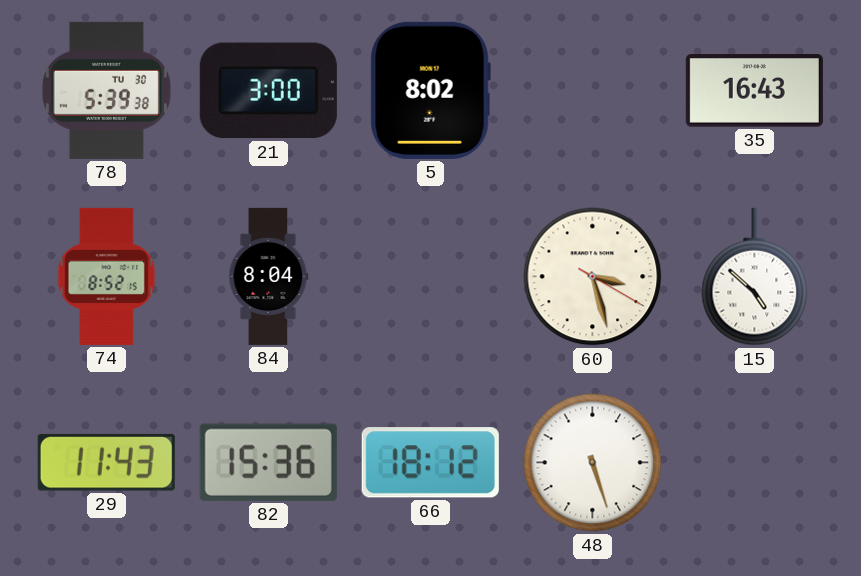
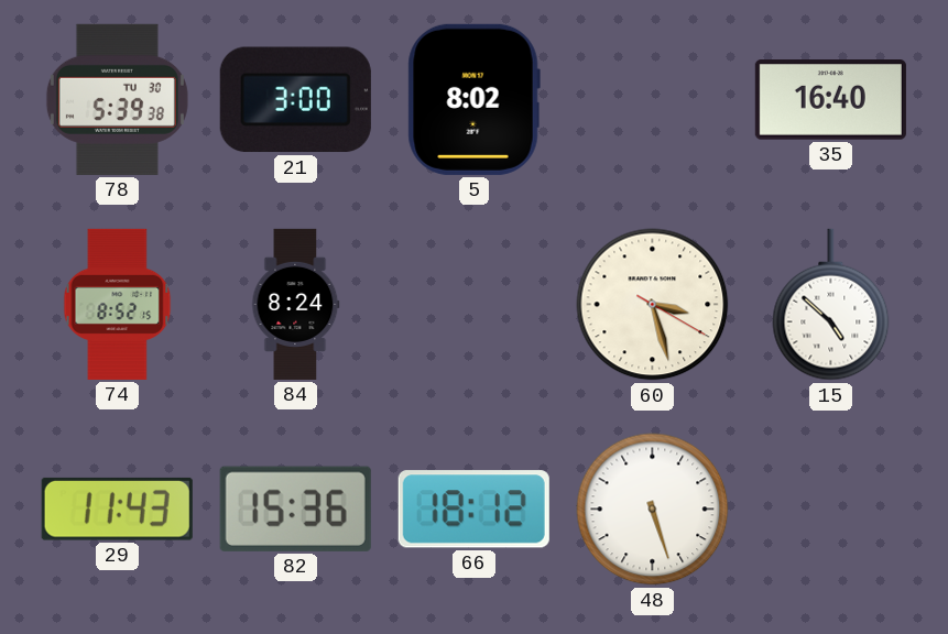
35: 16:43 -> 16:40 (830, 100)
84: 8:04 -> 8:24 (296, 304)
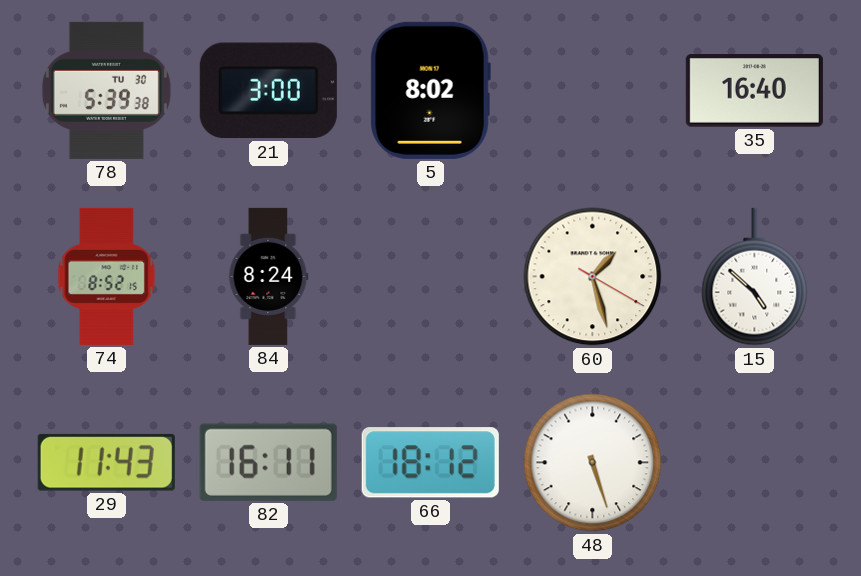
60: 3:27 -> 1:27 (593, 277)
82: 15:36 -> 16:11 (268, 462)
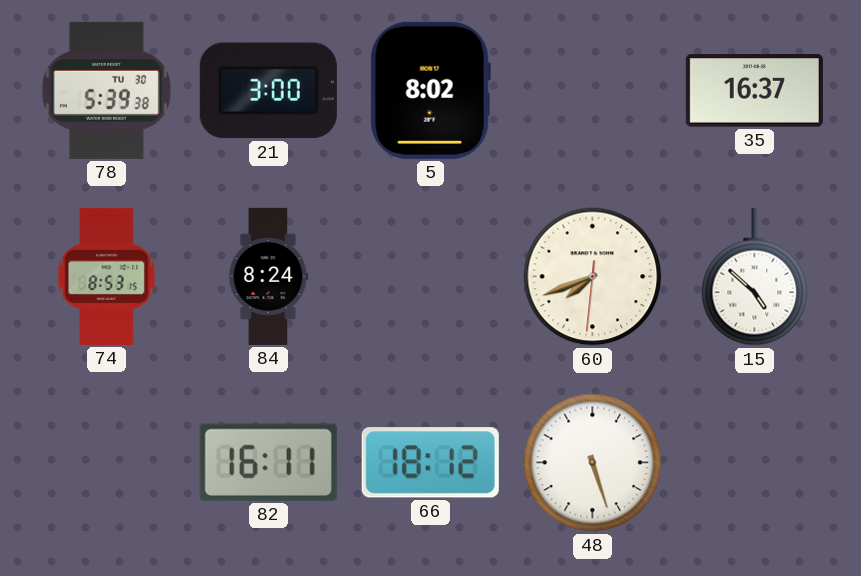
35: 16:40 -> 16:37 (754, 91)
74: 8:52 -> 8:53 (107, 276)
60: 1:27 -> 7:41 (593, 277)
29: 11:43 -> none (106, 462)
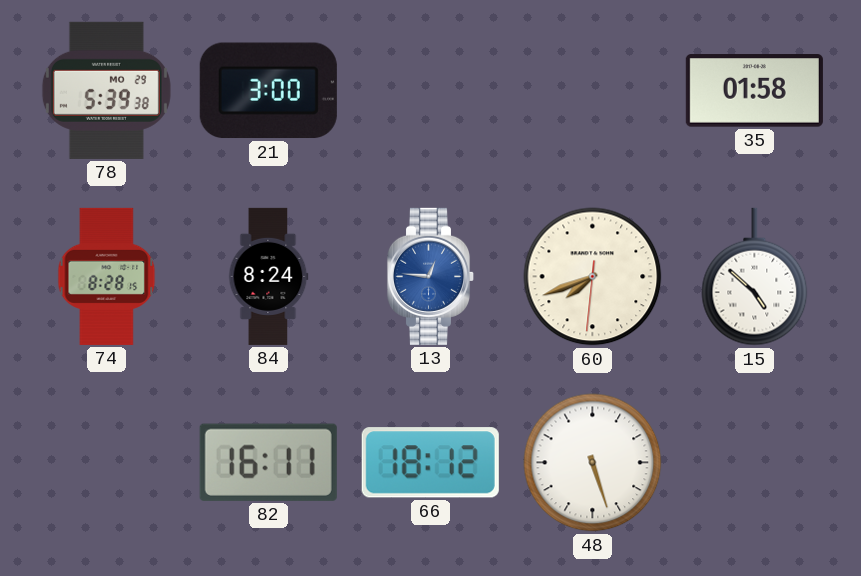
78 date: TU 30 -> MO 29 (106, 90)
5: 8:02 -> none (430, 90)
35: 16:37 -> 01:58 (754, 91)
74: 8:53 -> 8:28 (107, 276)
13: none -> 12:46 (431, 276)
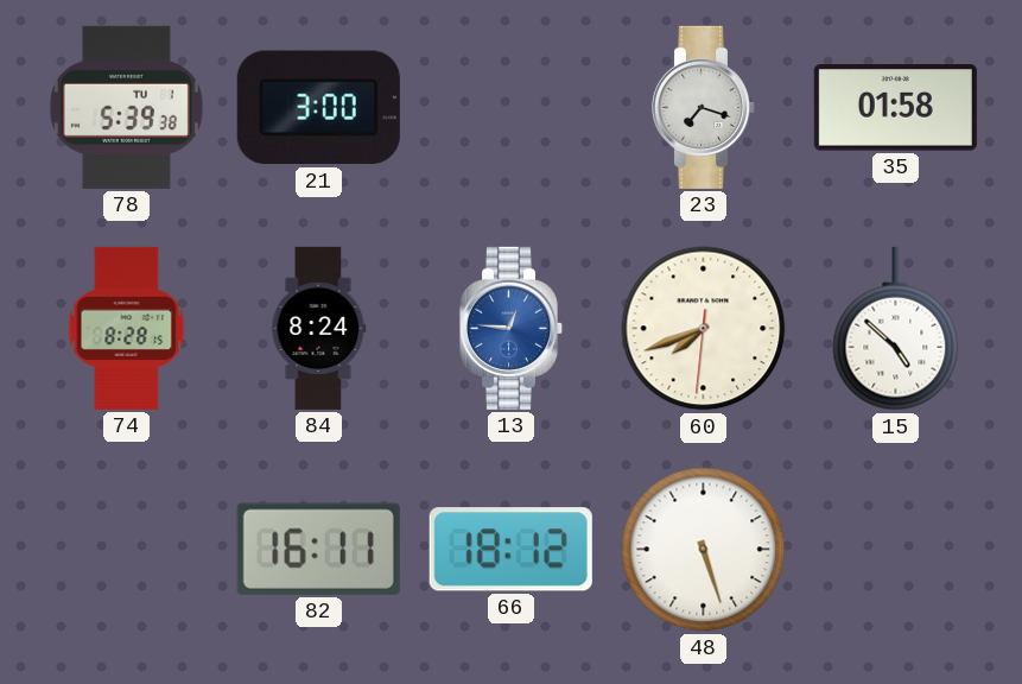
78 date: MO 29 -> TU 1 (126, 107)
23: none -> 7:18 (704, 107)
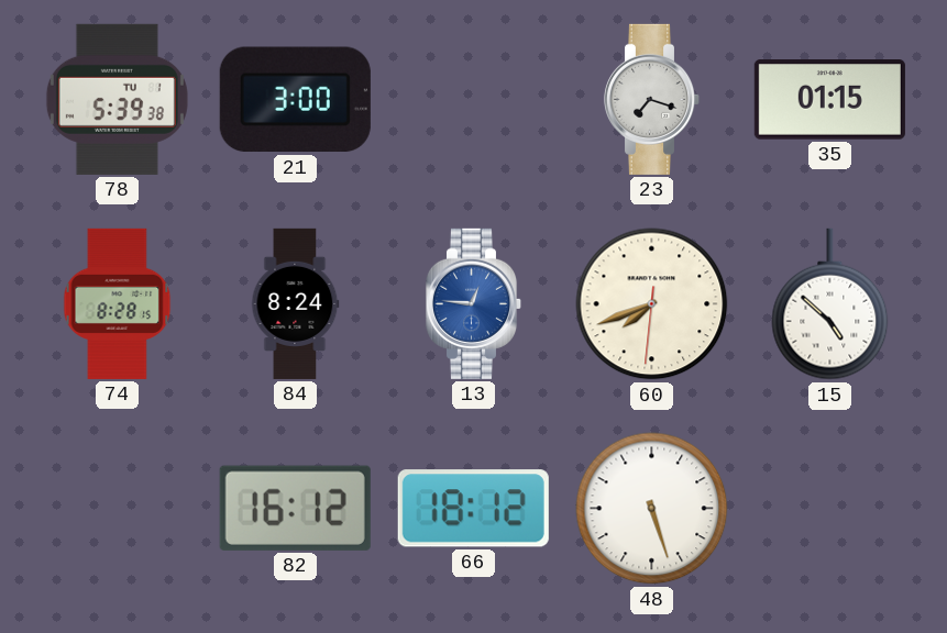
35: 01:58 -> 01:15 (829, 100)
82: 16:11 -> 16:12 (295, 508)
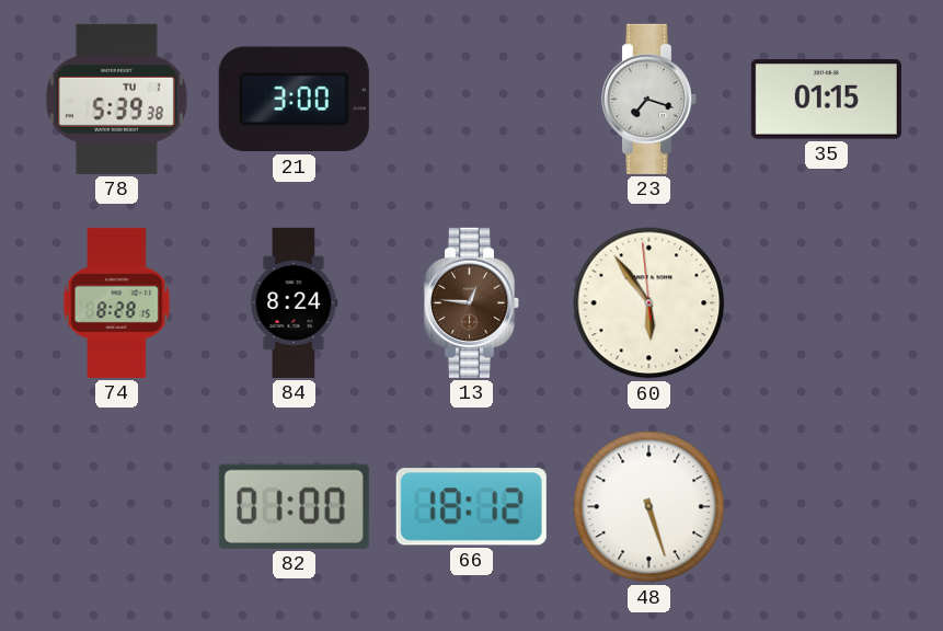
13 dial: blue -> brown (472, 302)
60: 7:41 -> 5:53 (649, 303)
15: 4:52 -> none (830, 304)
82: 16:12 -> 01:00 (294, 506)
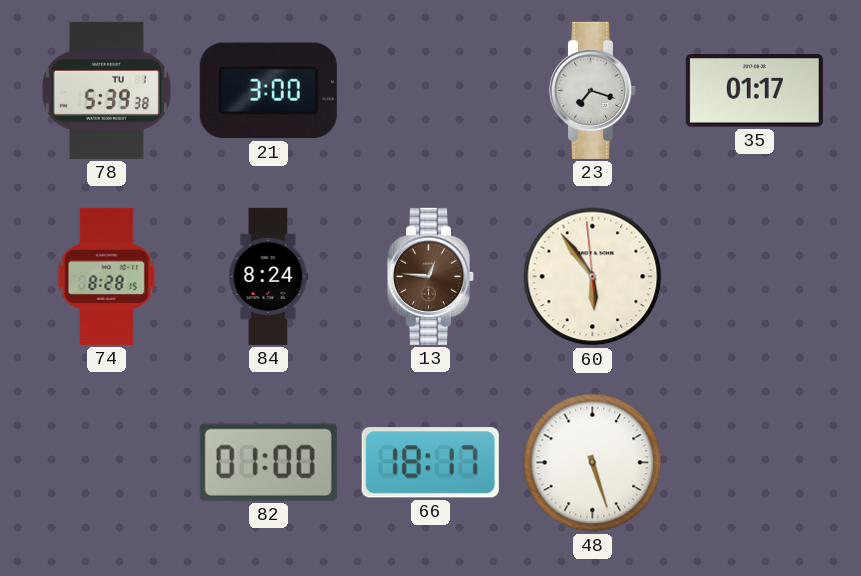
35: 01:15 -> 01:17 (754, 91)
66: 18:12 -> 18:17 (430, 463)
